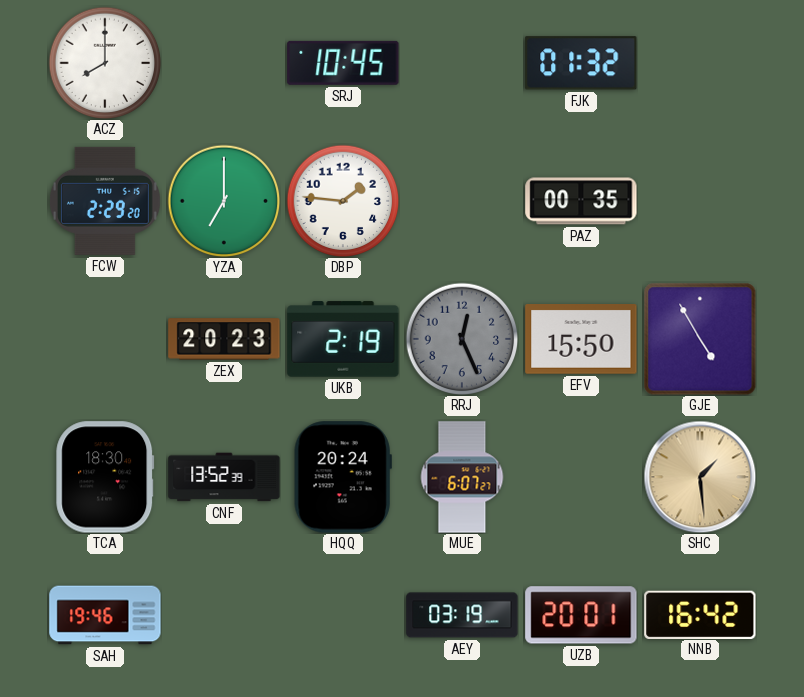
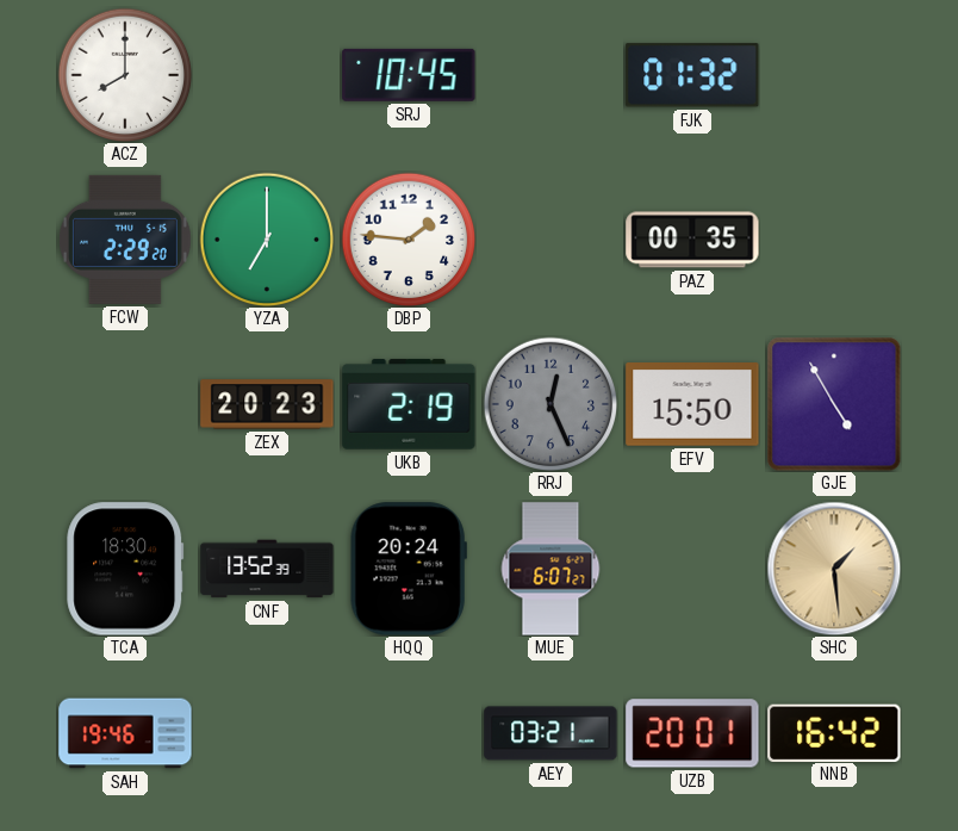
AEY: 03:19 -> 03:21 (550, 733)
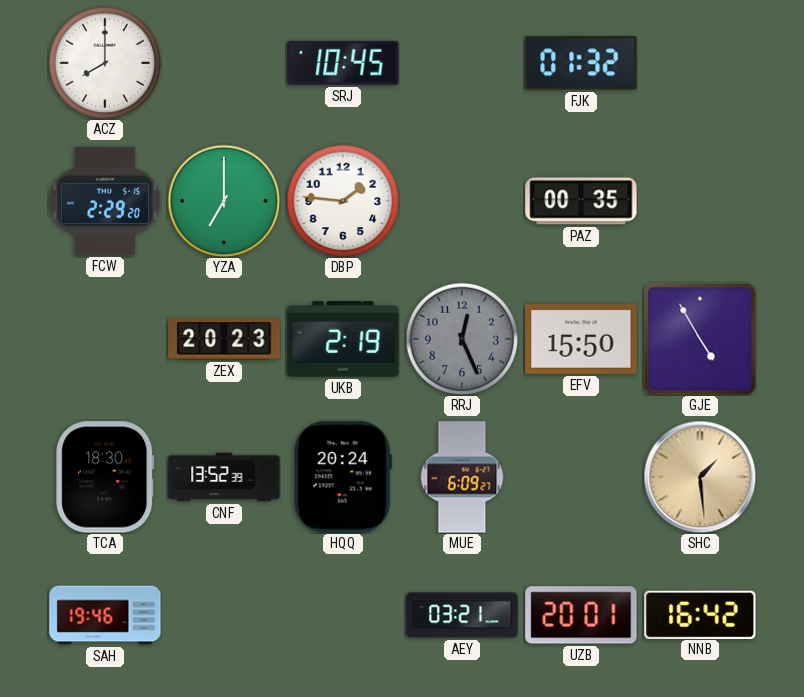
MUE: 6:07 -> 6:09 (462, 477)
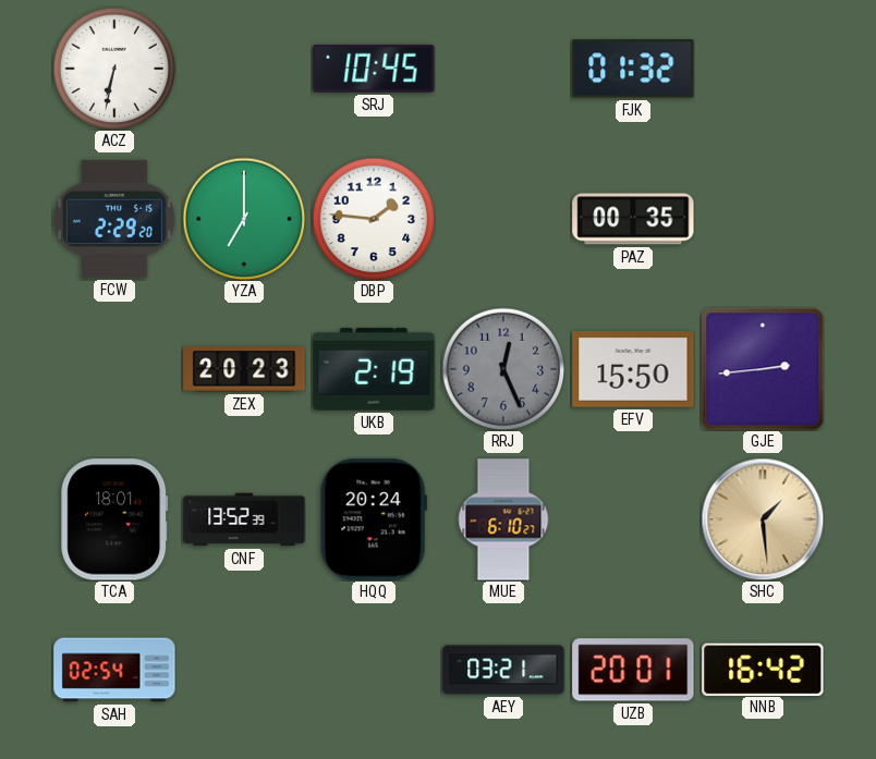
ACZ: 8:00 -> 6:32 (114, 69)
GJE: 4:55 -> 2:44 (763, 369)
TCA: 18:30 -> 18:01 (114, 519)
MUE: 6:09 -> 6:10 (503, 519)
SAH: 19:46 -> 02:54 (114, 670)
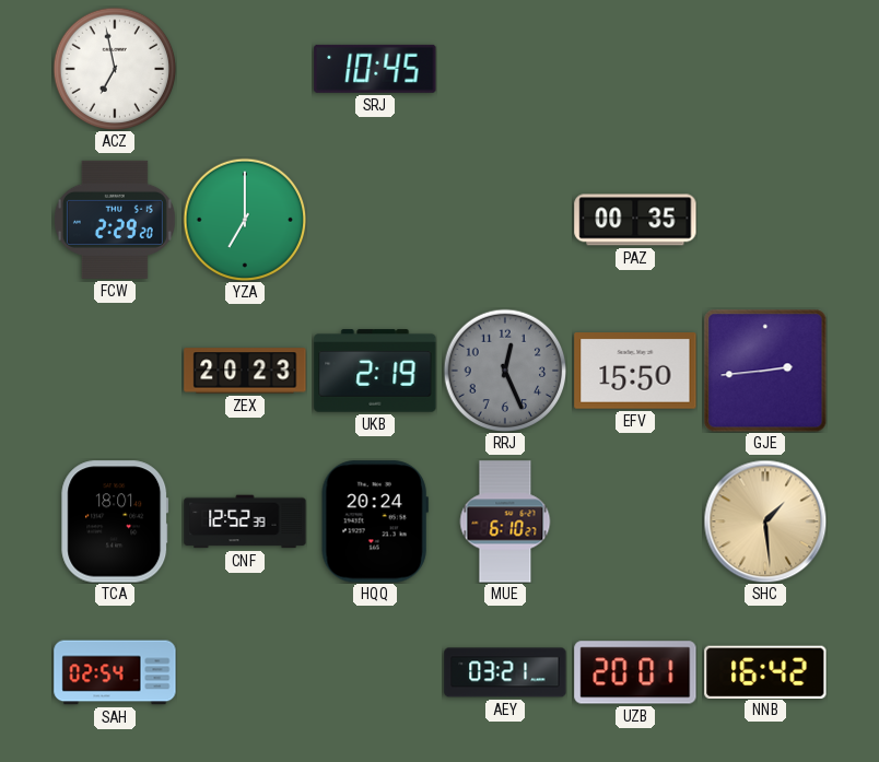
ACZ: 6:32 -> 6:58 (115, 69)
FJK: 01:32 -> none (633, 69)
DBP: 1:46 -> none (374, 219)
CNF: 13:52 -> 12:52 (245, 521)
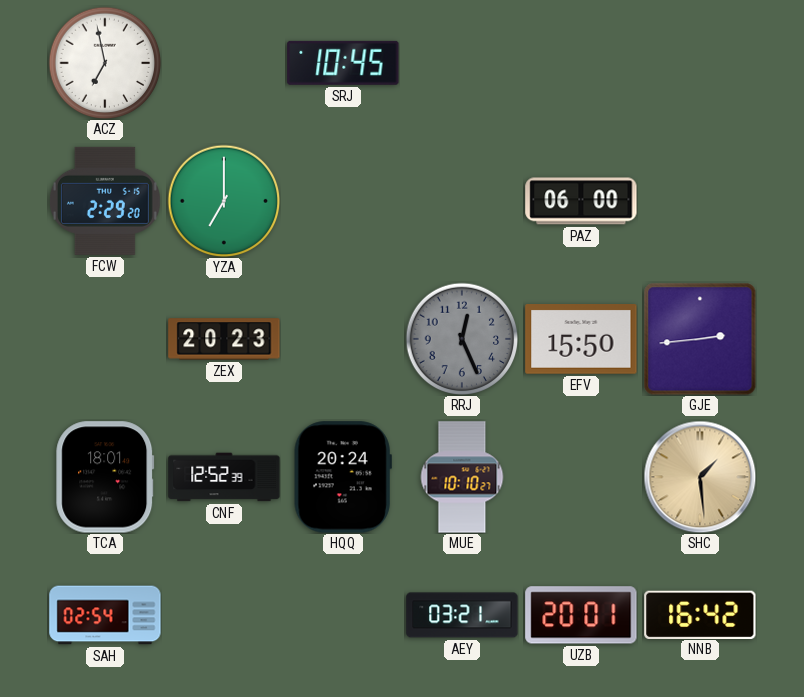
PAZ: 00:35 -> 06:00 (581, 201)
UKB: 2:19 -> none (375, 371)
MUE: 6:10 -> 10:10 (462, 477)
